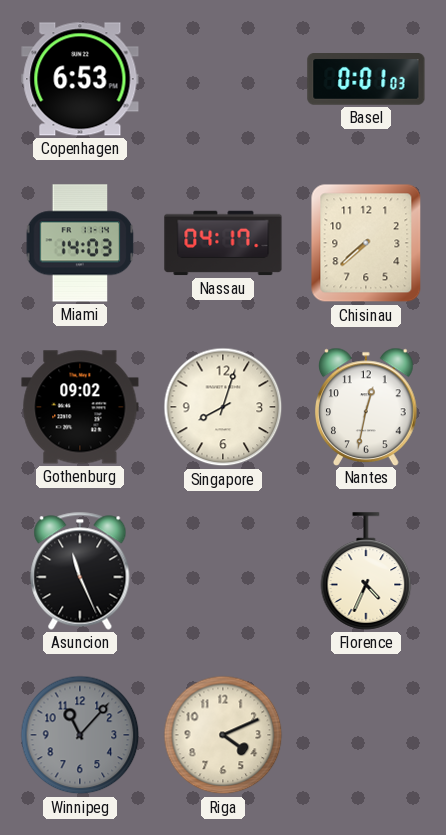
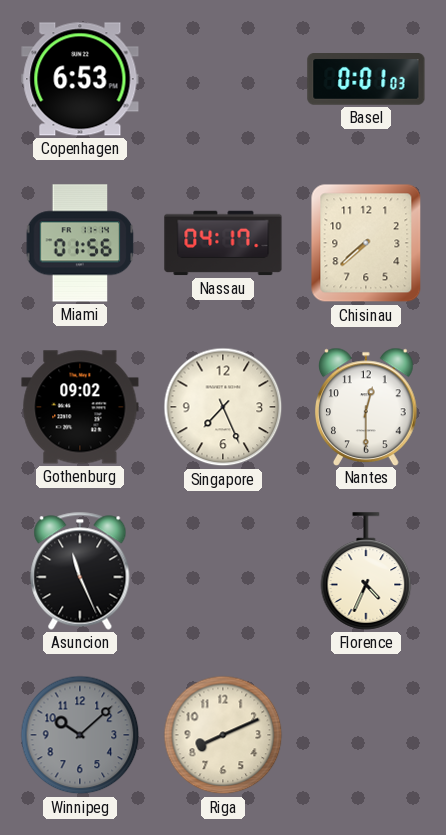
Miami: 14:03 -> 01:56 (80, 243)
Singapore: 8:03 -> 7:26 (223, 407)
Nantes: 12:32 -> 12:30 (367, 406)
Winnipeg: 11:07 -> 10:08 (80, 735)
Riga: 4:11 -> 8:11 (223, 735)
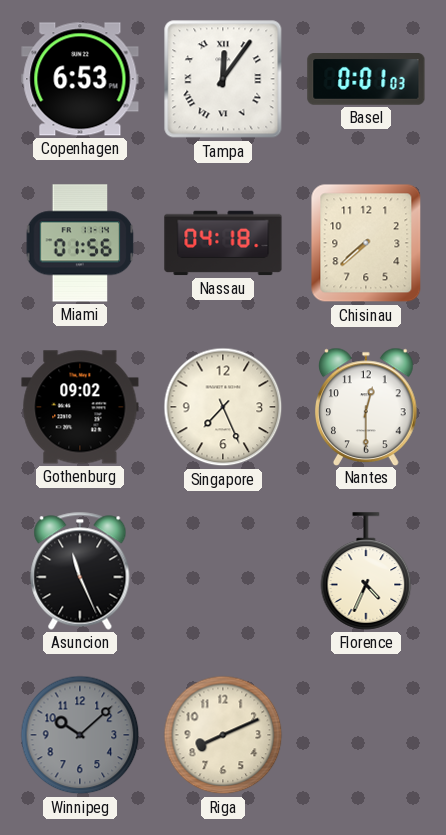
Tampa: none -> 12:06 (223, 79)
Nassau: 04:17 -> 04:18 (223, 243)
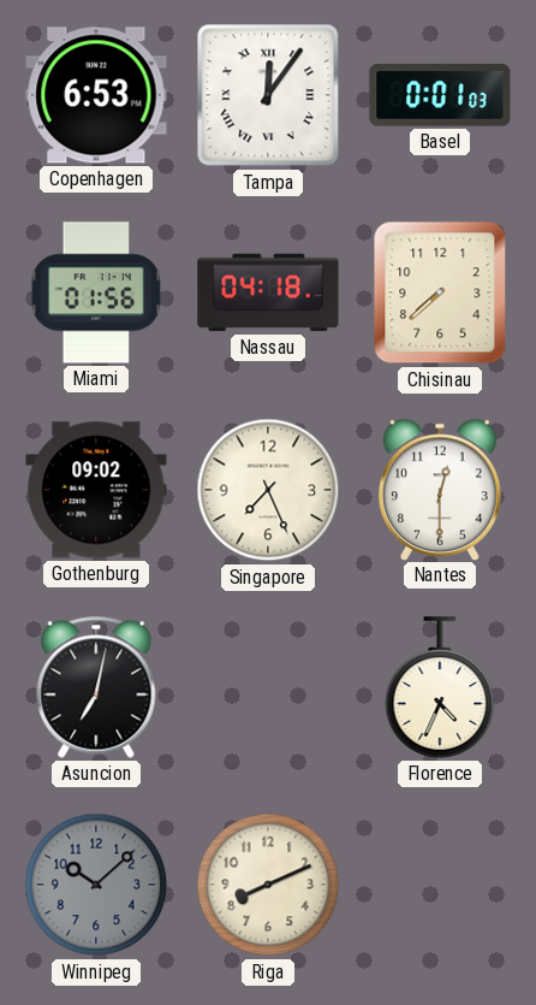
Asuncion: 11:26 -> 7:02 (96, 687)
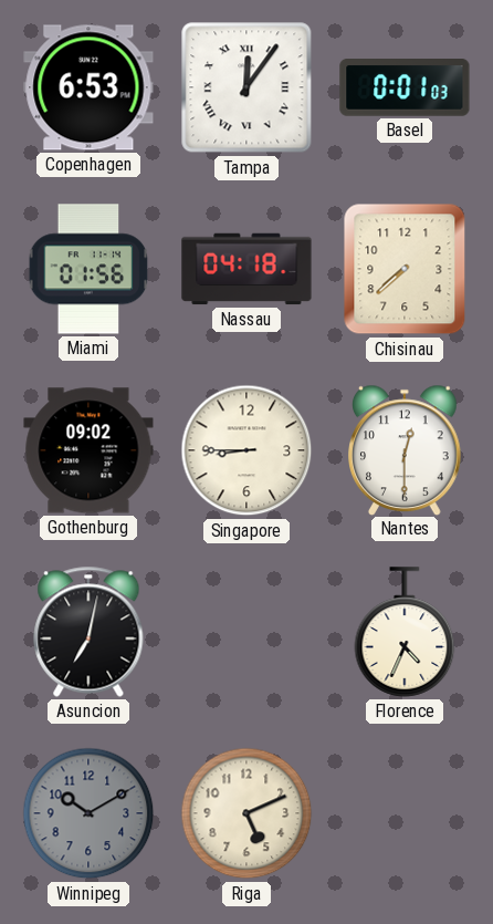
Singapore: 7:26 -> 8:45 (246, 450)
Winnipeg: 10:08 -> 10:10 (88, 813)
Riga: 8:11 -> 5:11 (246, 813)
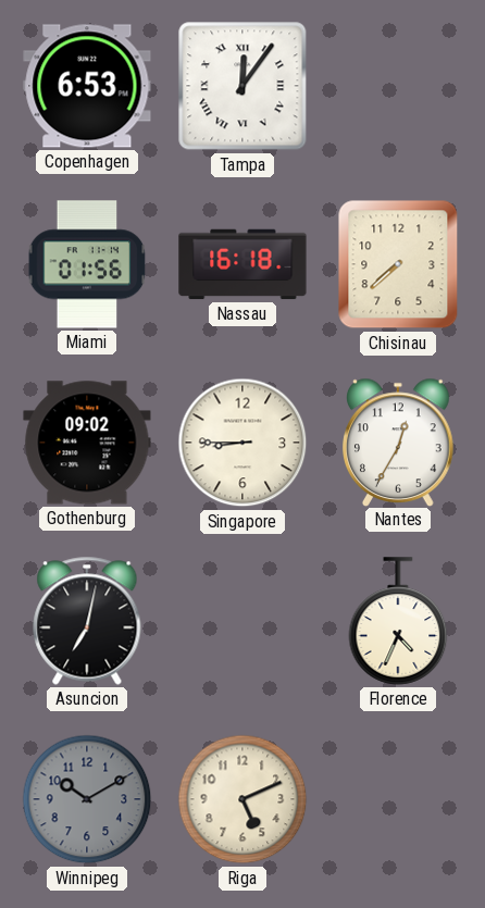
Basel: 0:01 -> none (405, 87)
Nassau: 04:18 -> 16:18 (242, 264)
Nantes: 12:30 -> 12:35 (399, 441)
